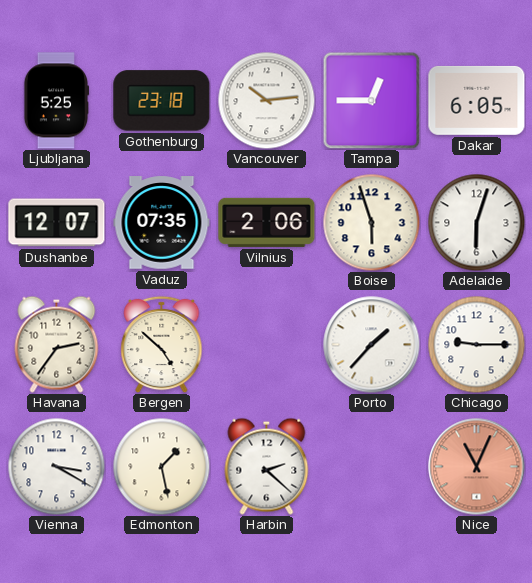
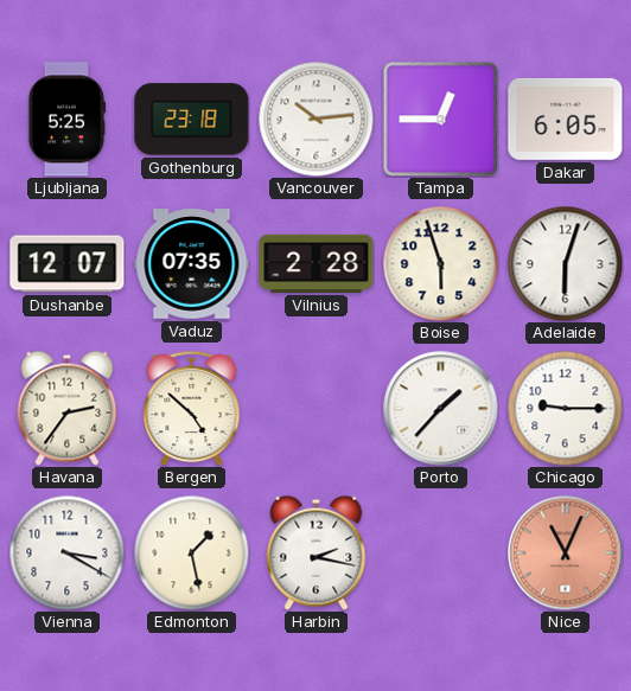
Vilnius: 2:06 -> 2:28 (317, 263)
Harbin: 2:22 -> 2:17 (317, 552)
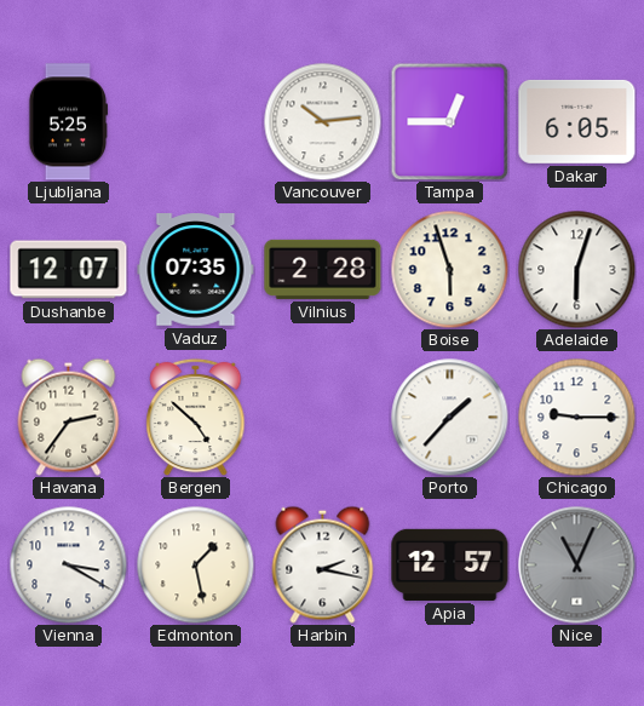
Gothenburg: 23:18 -> none (192, 120)
Apia: none -> 12:57 (450, 564)
Nice dial: salmon -> grey (577, 566)
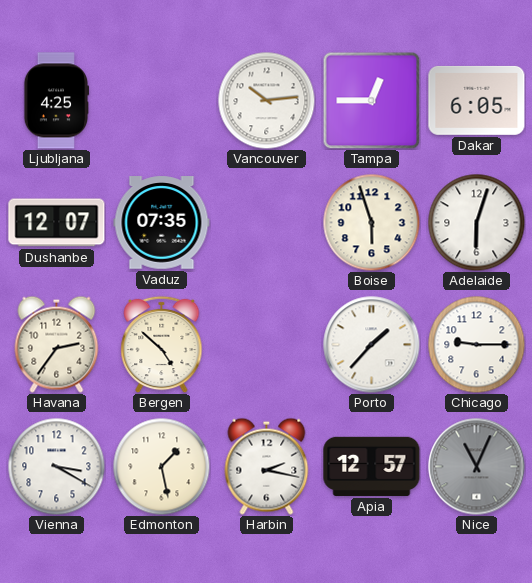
Ljubljana: 5:25 -> 4:25 (56, 101)
Vilnius: 2:28 -> none (323, 269)
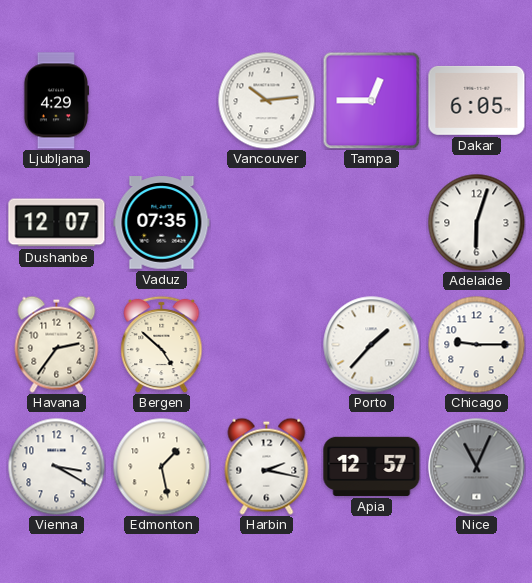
Ljubljana: 4:25 -> 4:29 (56, 101)
Boise: 5:57 -> none (371, 222)
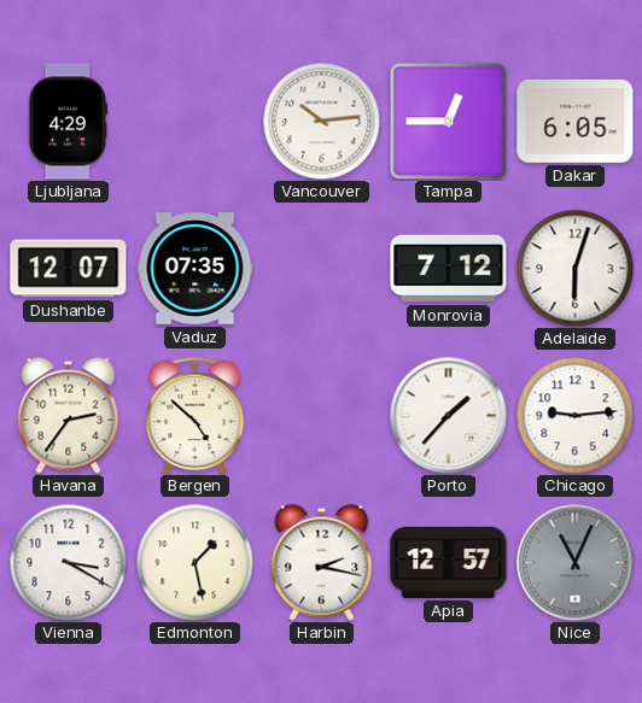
Monrovia: none -> 7:12 (449, 269)
Chicago: 9:15 -> 9:14 (574, 415)
